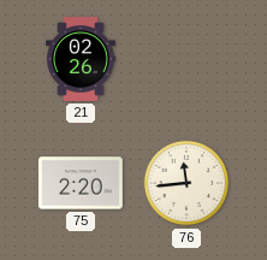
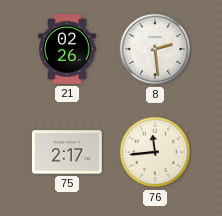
8: none -> 2:29 (155, 49)
75: 2:20 -> 2:17 (67, 152)
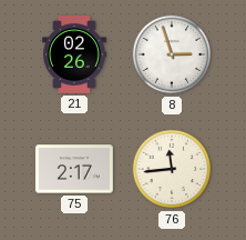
8: 2:29 -> 2:57 (172, 54)
